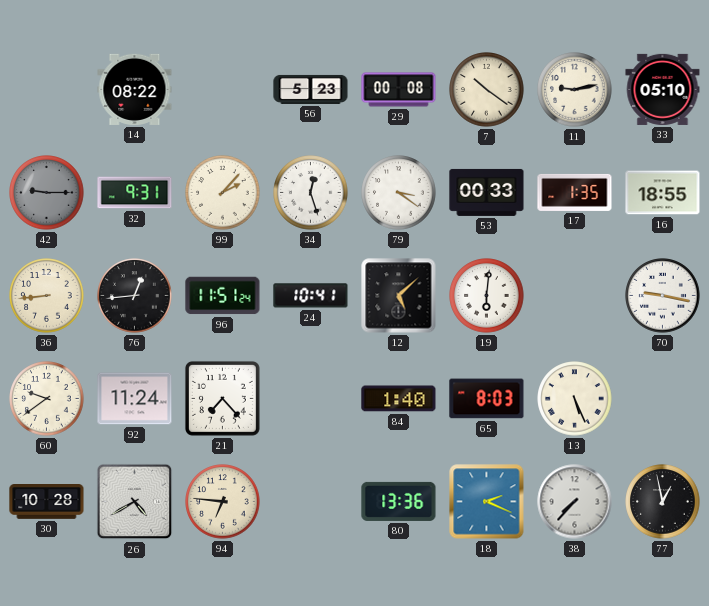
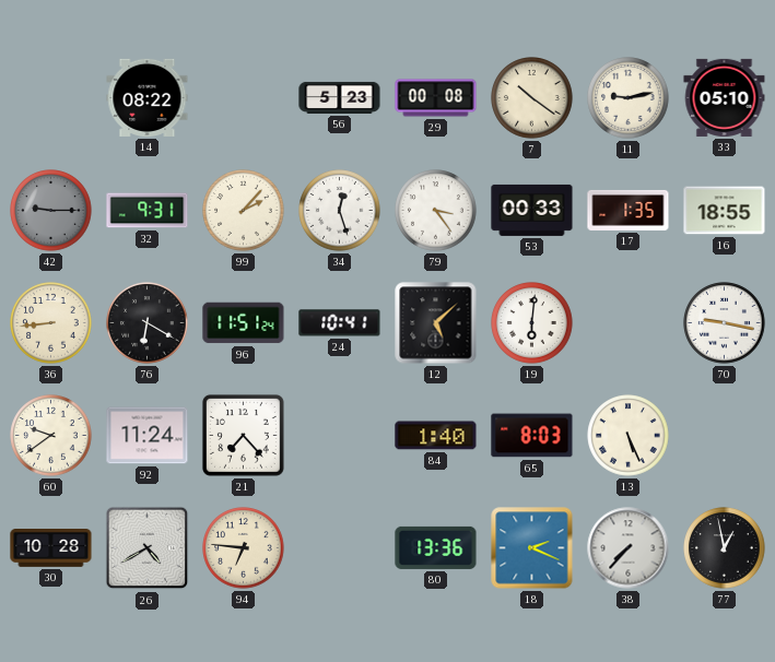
79: 3:21 -> 3:24 (436, 211)
76: 12:44 -> 6:20 (148, 323)
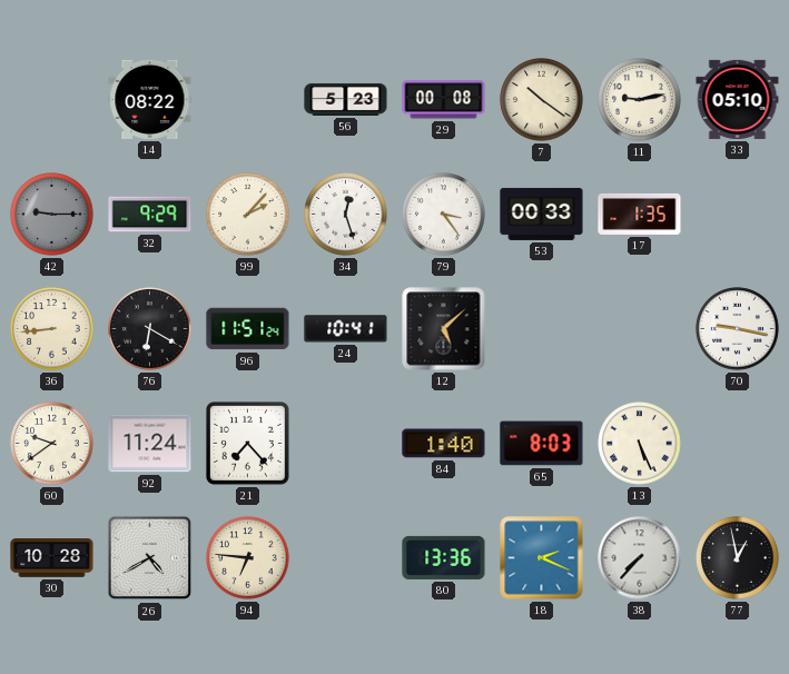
32: 9:31 -> 9:29 (150, 215)
16: 18:55 -> none (725, 211)
19: 6:01 -> none (532, 323)
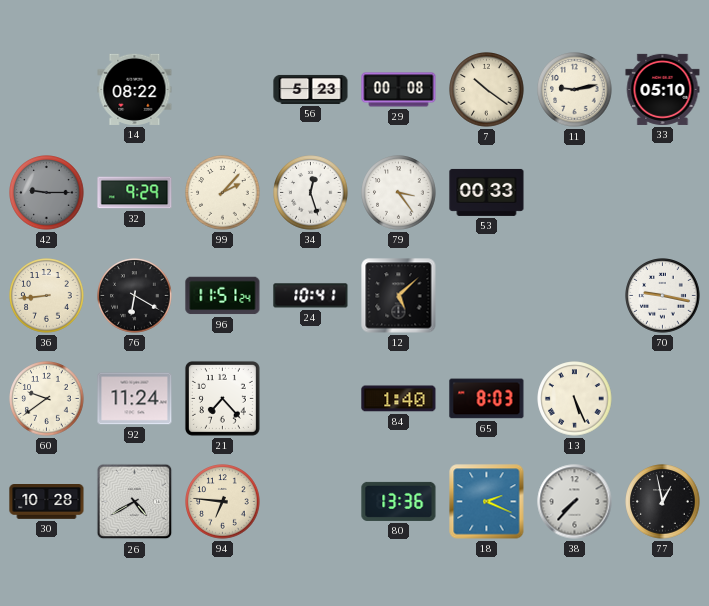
17: 1:35 -> none (640, 214)
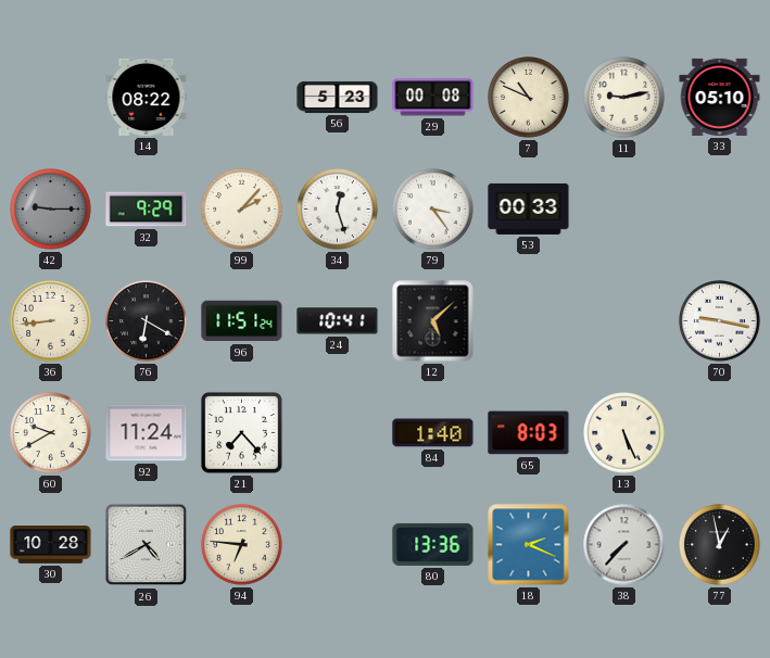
7: 10:21 -> 10:49 (529, 98)
60: 9:39 -> 9:40 (51, 433)
